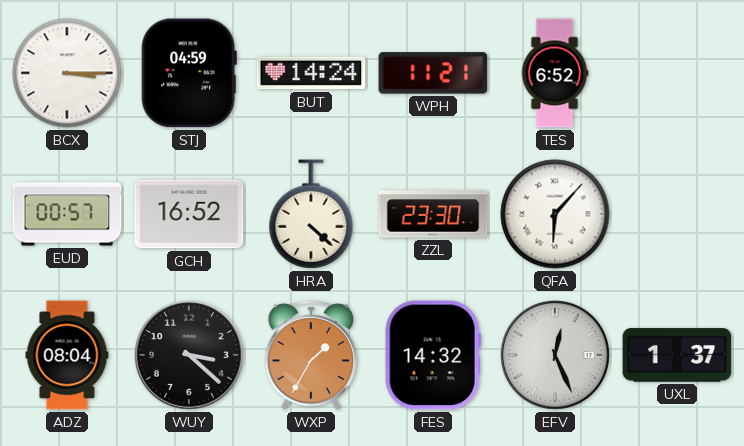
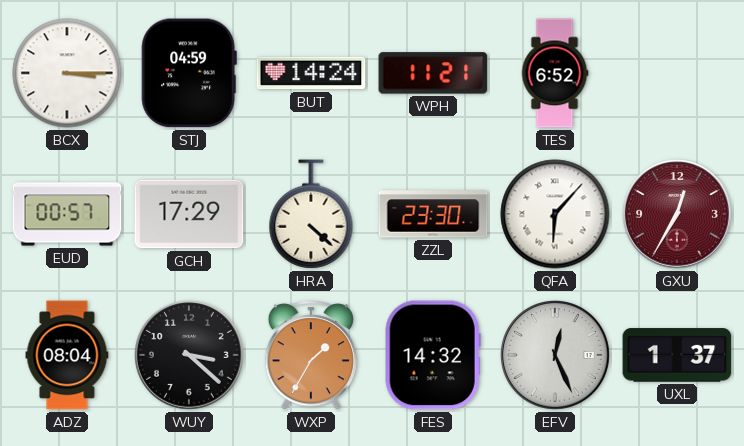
GCH: 16:52 -> 17:29 (189, 214)
GXU: none -> 12:35 (678, 215)
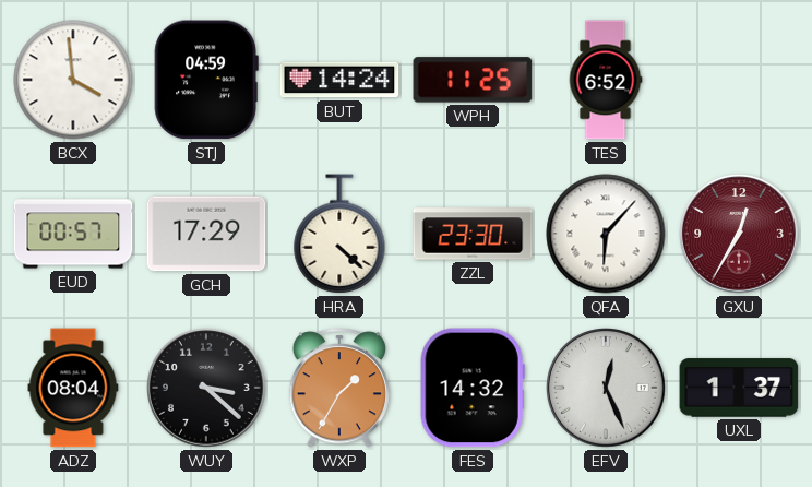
BCX: 3:15 -> 3:59 (73, 80)
WPH: 11:21 -> 11:25 (473, 80)
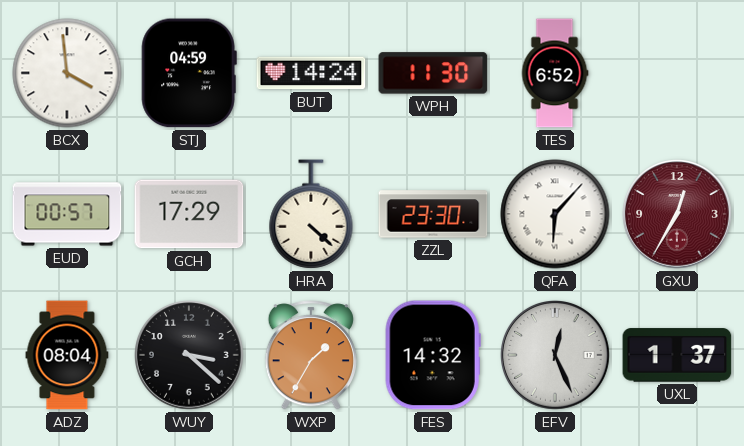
WPH: 11:25 -> 11:30 (433, 73)
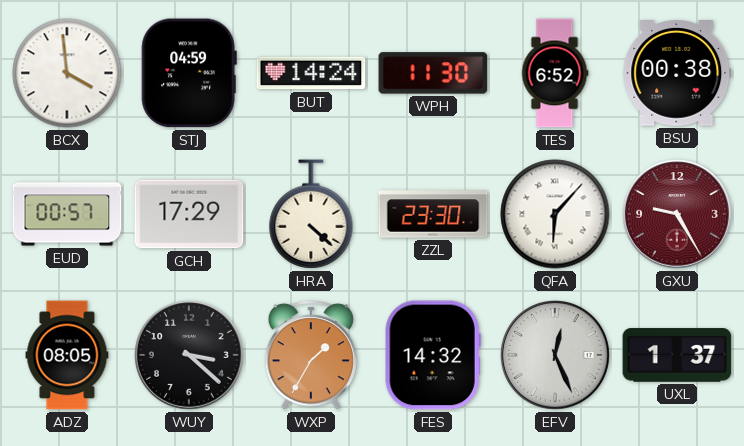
BSU: none -> 00:38 (677, 74)
GXU: 12:35 -> 9:25 (678, 215)
ADZ: 08:04 -> 08:05 (67, 355)
